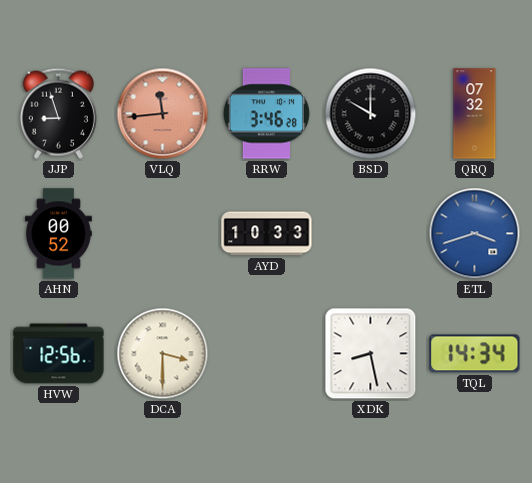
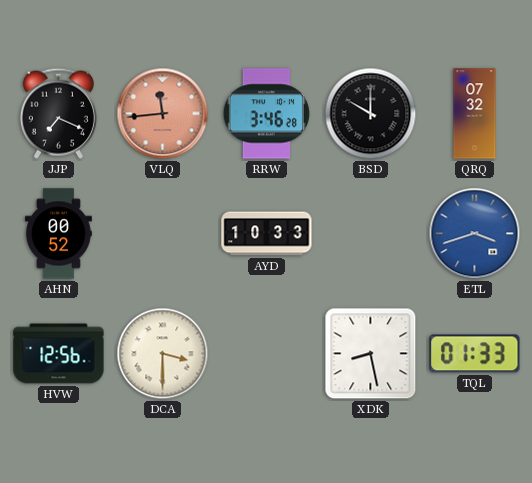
JJP: 8:57 -> 7:19 (58, 113)
TQL: 14:34 -> 01:33 (475, 354)
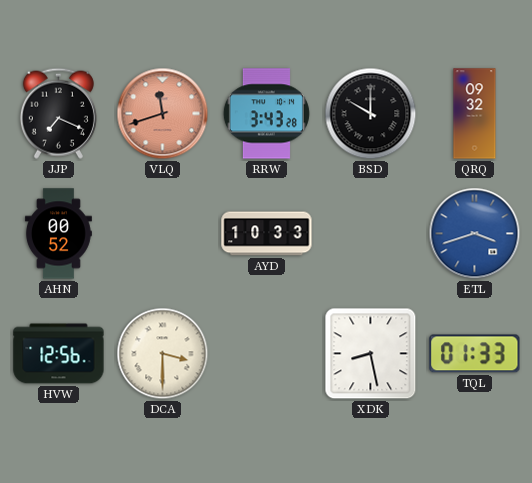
VLQ: 11:44 -> 11:42 (163, 114)
RRW: 3:46 -> 3:43 (266, 114)
QRQ: 07:32 -> 09:32 (475, 114)
